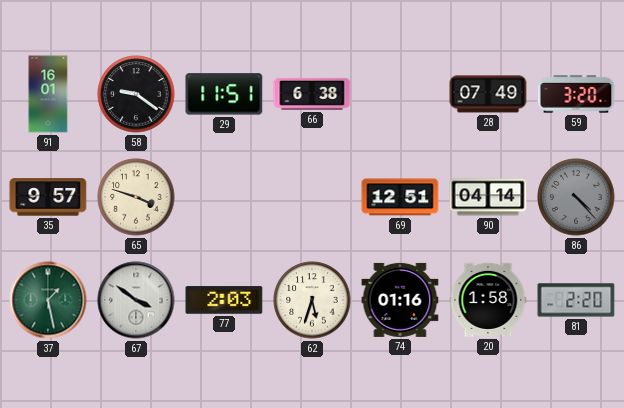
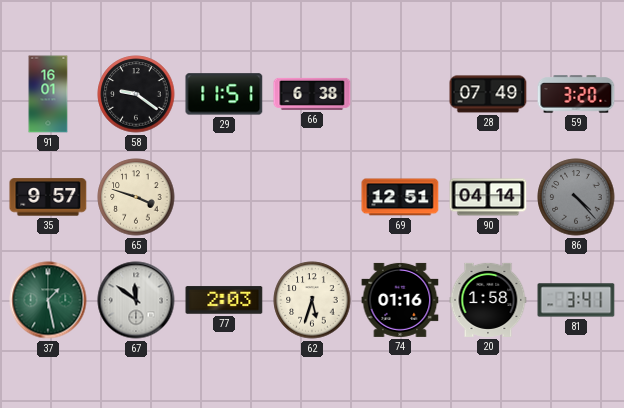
67: 3:51 -> 11:51 (136, 300)
81: 2:20 -> 3:41 (576, 300)
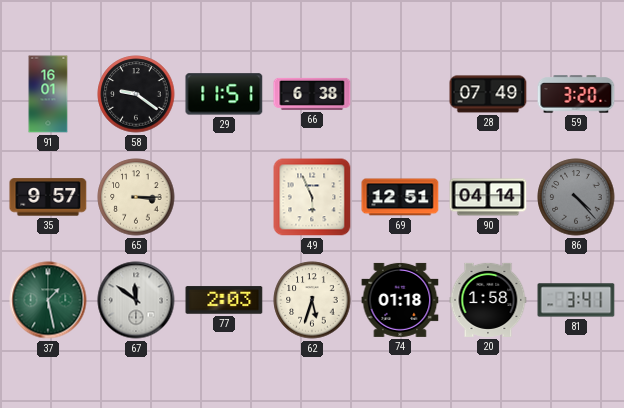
65: 3:48 -> 3:15 (136, 197)
49: none -> 5:56 (312, 197)
74: 01:16 -> 01:18 (400, 300)
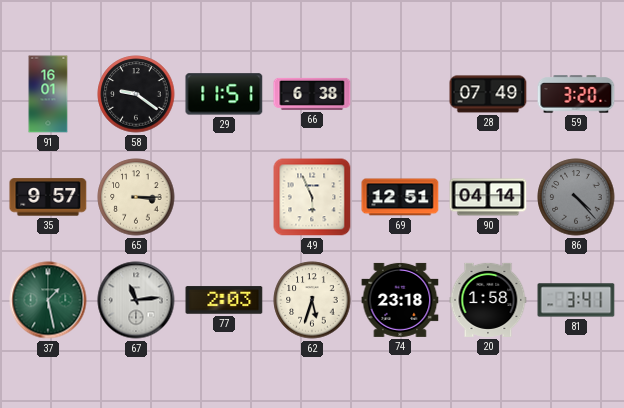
67: 11:51 -> 11:14 (136, 300)
74: 01:18 -> 23:18 (400, 300)
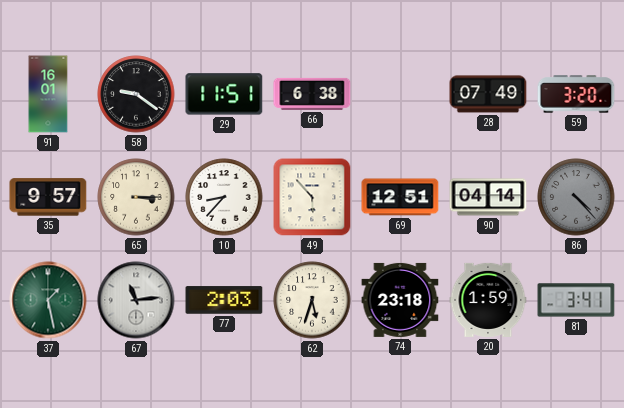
10: none -> 8:37 (224, 197)
49: 5:56 -> 5:53 (312, 197)
20: 1:58 -> 1:59 (488, 300)
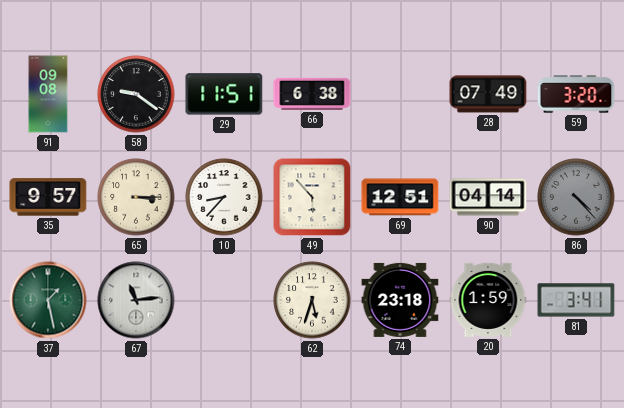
91: 16:01 -> 09:08 (48, 94)
77: 2:03 -> none (224, 300)
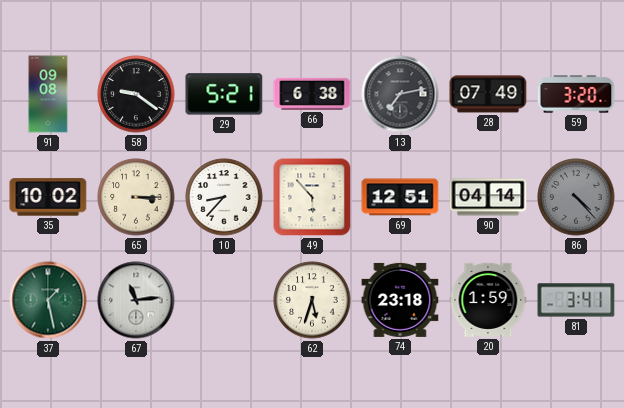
29: 11:51 -> 5:21 (224, 94)
13: none -> 7:13 (400, 94)
35: 9:57 -> 10:02 (48, 197)
